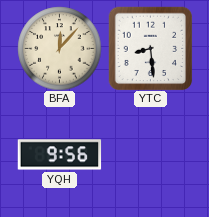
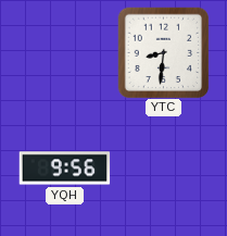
BFA: 12:07 -> none (59, 48)
YTC: 8:29 -> 8:31 (163, 52)
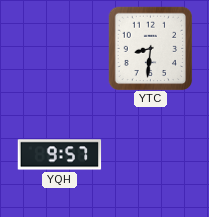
YQH: 9:56 -> 9:57 (59, 155)
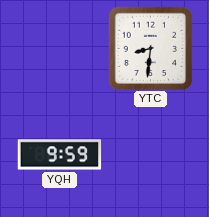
YQH: 9:57 -> 9:59 (59, 155)
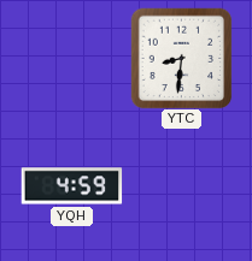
YQH: 9:59 -> 4:59 (71, 186)
